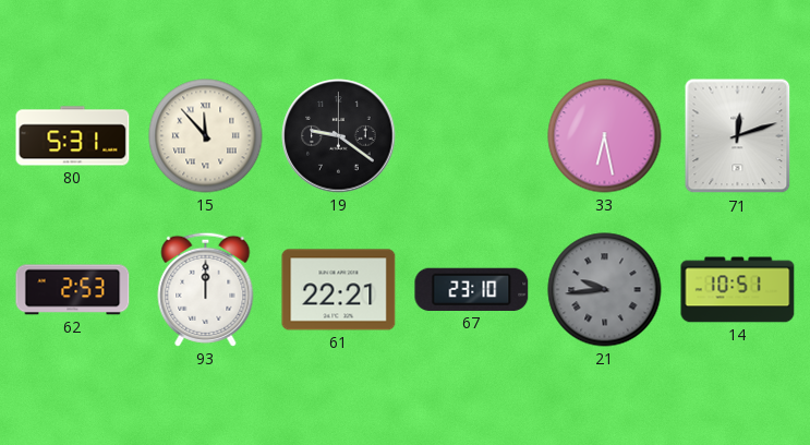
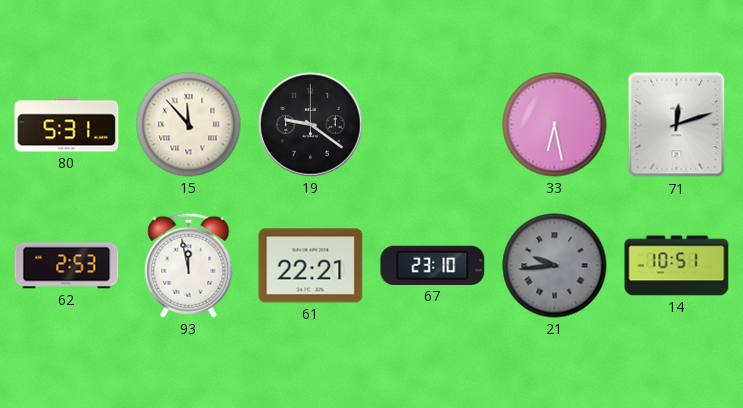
93: 12:00 -> 11:58 (189, 265)
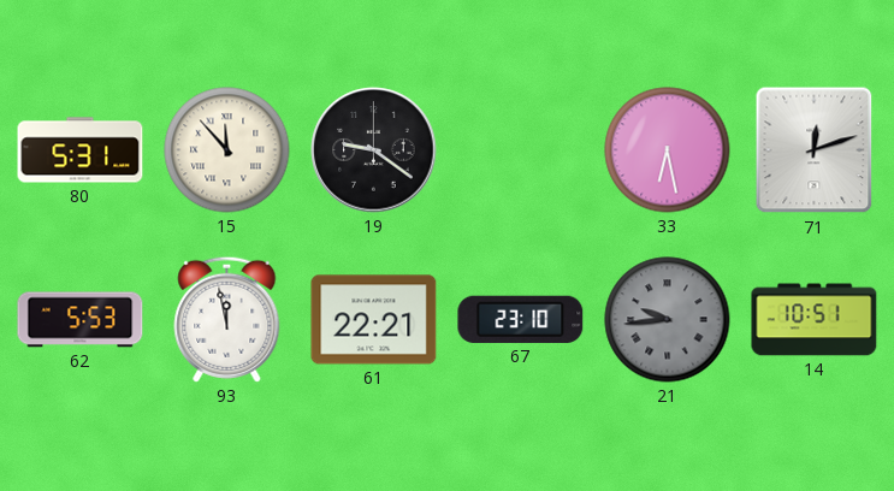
62: 2:53 -> 5:53 (81, 320)
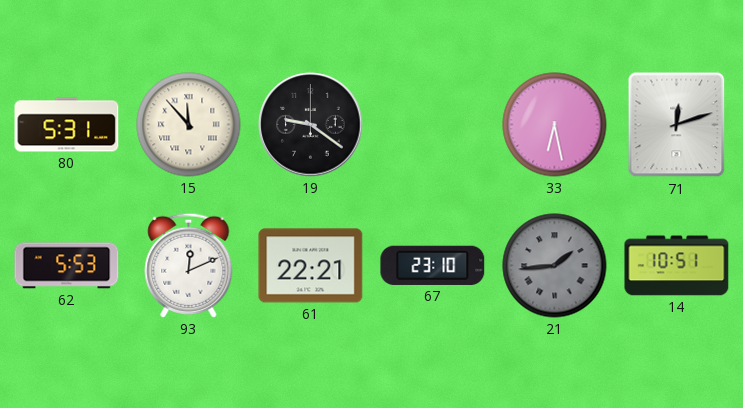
93: 11:58 -> 12:11 (189, 265)
21: 9:44 -> 1:44 (555, 266)
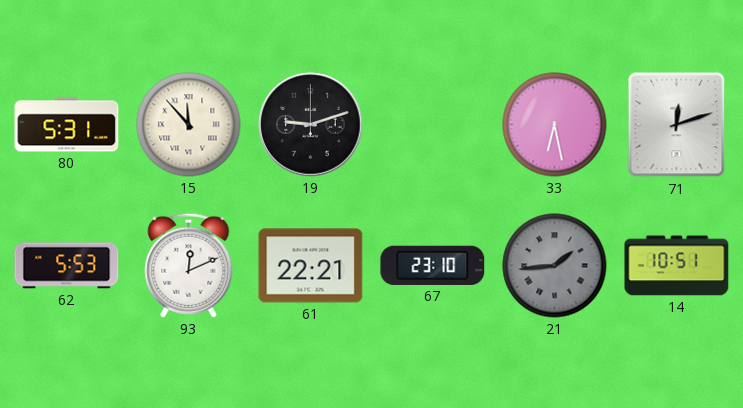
19: 9:21 -> 9:12 (311, 125)
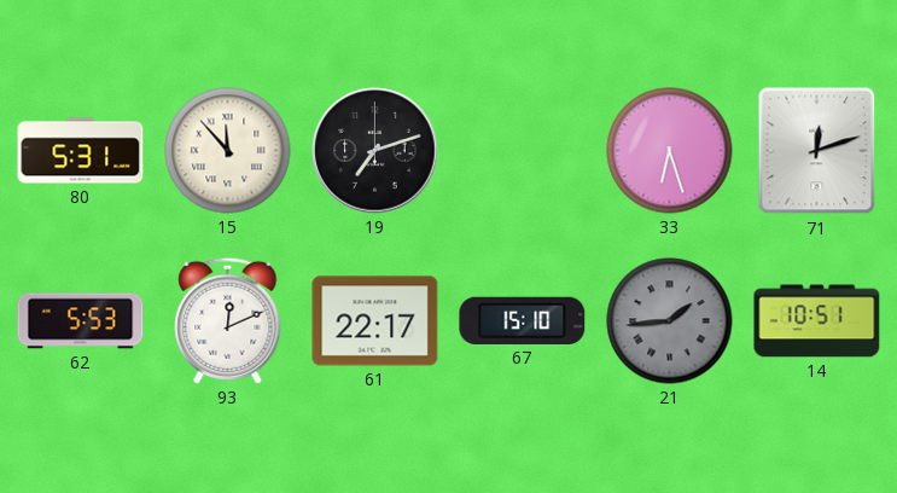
19: 9:12 -> 7:12 (375, 151)
33: 6:28 -> 6:27 (670, 151)
61: 22:21 -> 22:17 (375, 321)
67: 23:10 -> 15:10 (523, 320)
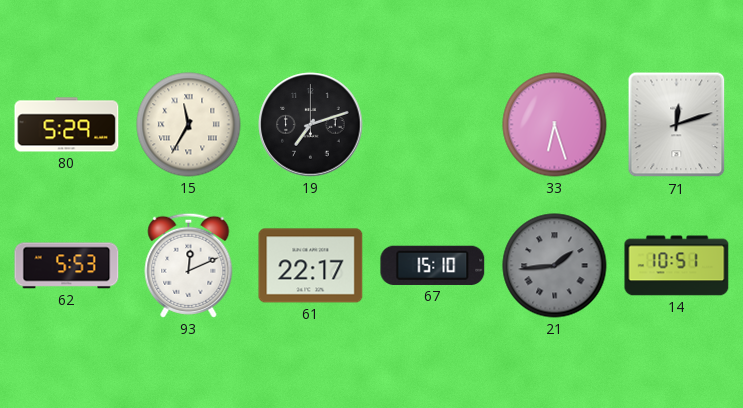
80: 5:31 -> 5:29 (67, 125)
15: 11:53 -> 11:35 (189, 125)
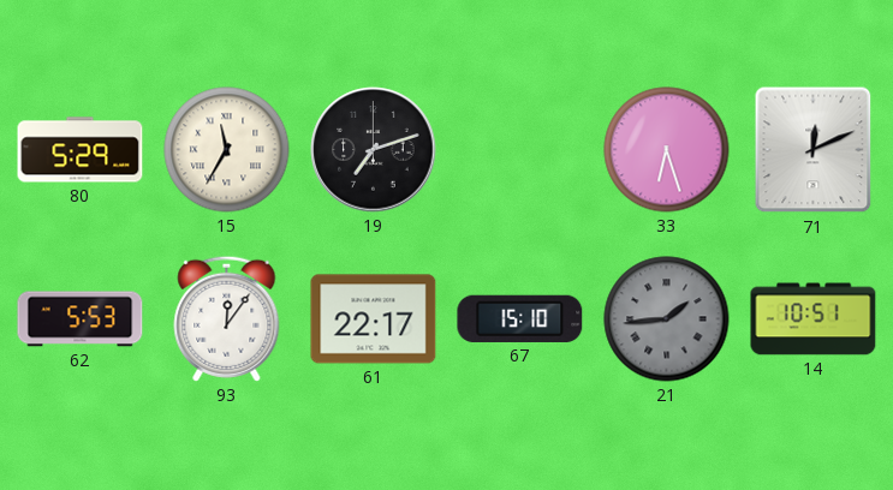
71: 12:12 -> 12:11 (814, 150)
93: 12:11 -> 12:06 (227, 318)
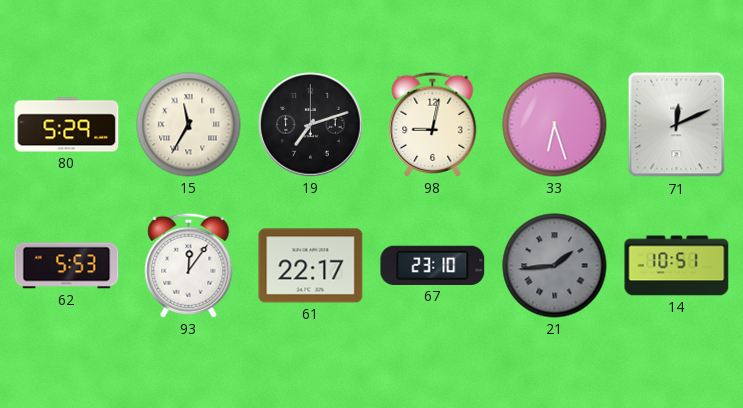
98: none -> 9:02 (433, 124)
67: 15:10 -> 23:10 (433, 265)
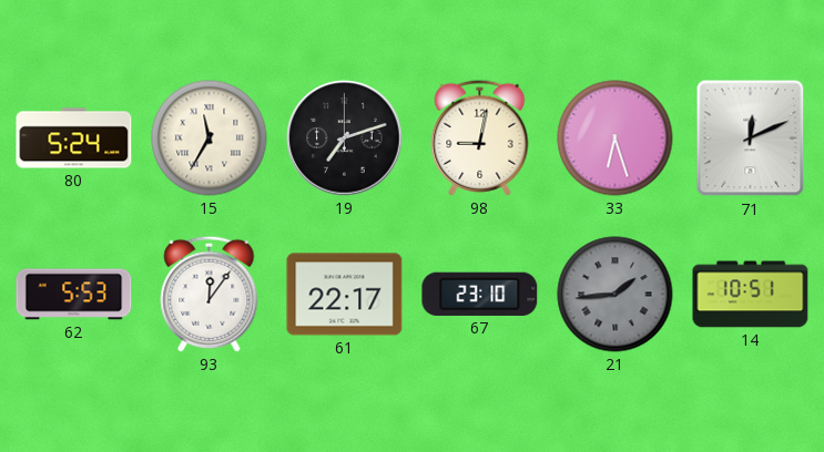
80: 5:29 -> 5:24 (74, 138)
